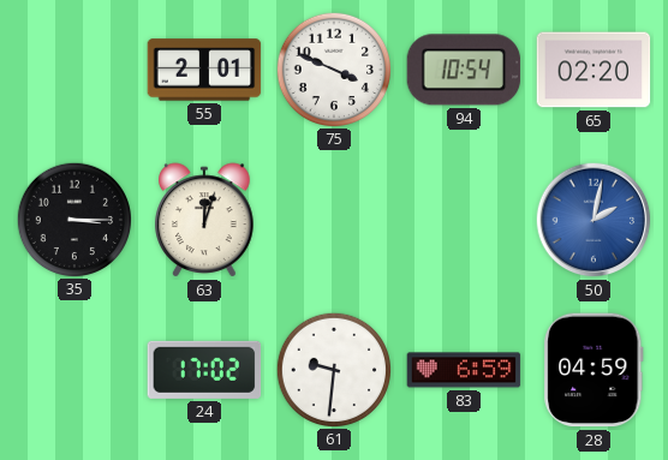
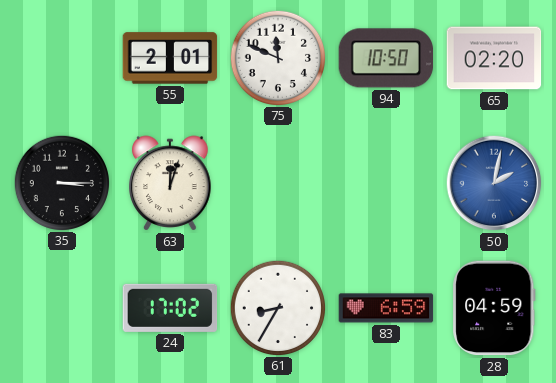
75: 3:49 -> 11:49 (277, 57)
94: 10:54 -> 10:50 (386, 58)
61: 9:31 -> 8:35 (277, 307)
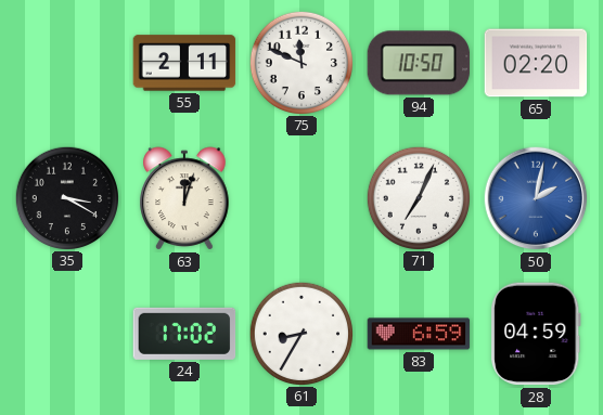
55: 2:01 -> 2:11 (184, 63)
35: 3:15 -> 3:20 (66, 197)
71: none -> 7:04 (418, 197)
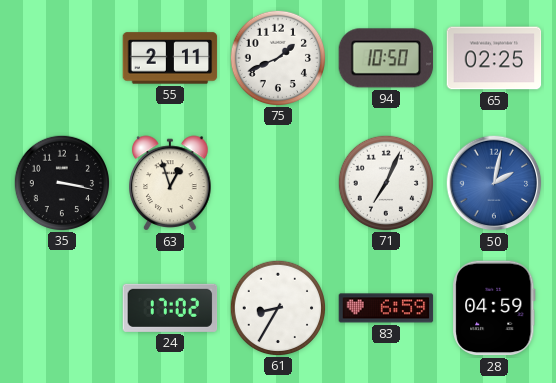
75: 11:49 -> 1:41 (277, 57)
65: 02:20 -> 02:25 (494, 58)
35: 3:20 -> 3:17 (61, 182)
63: 12:03 -> 12:57 (170, 183)
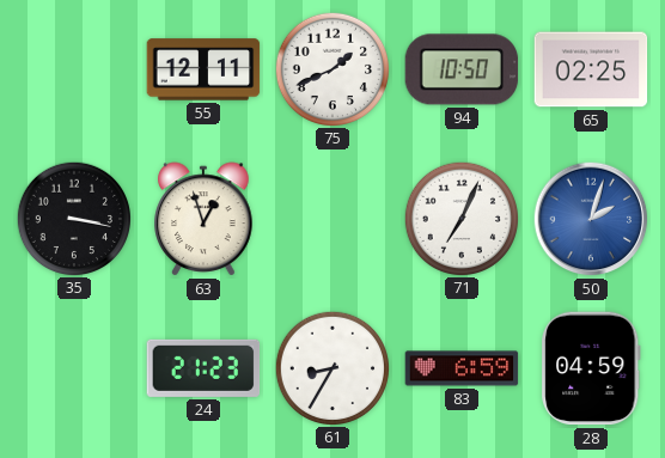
55: 2:11 -> 12:11 (203, 69)
50: 2:02 -> 2:03 (591, 219)
24: 17:02 -> 21:23 (203, 368)
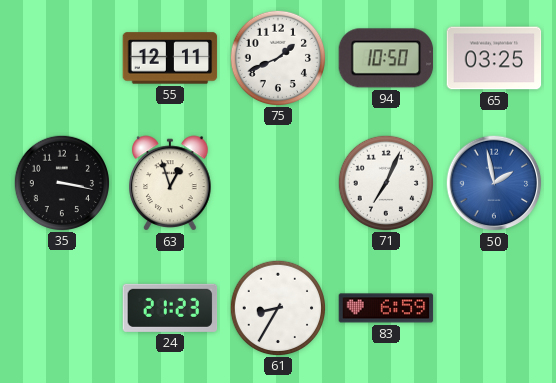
65: 02:25 -> 03:25 (494, 58)
50: 2:03 -> 1:58 (494, 183)
28: 04:59 -> none (591, 368)
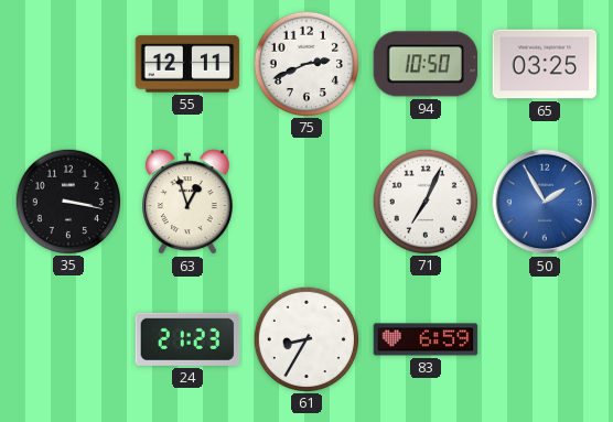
75: 1:41 -> 2:41 (305, 63)
50: 1:58 -> 1:55 (545, 202)
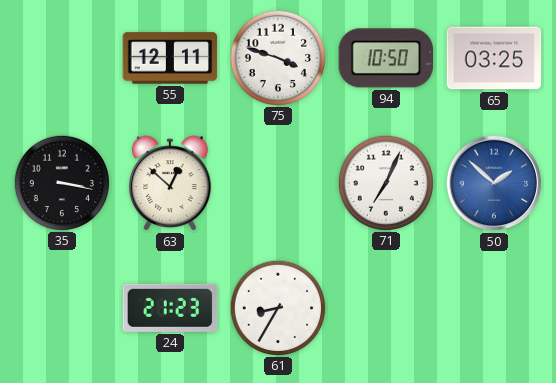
75: 2:41 -> 3:48 (277, 57)
63: 12:57 -> 12:52 (170, 183)
50: 1:55 -> 1:52 (494, 183)
83: 6:59 -> none (426, 339)
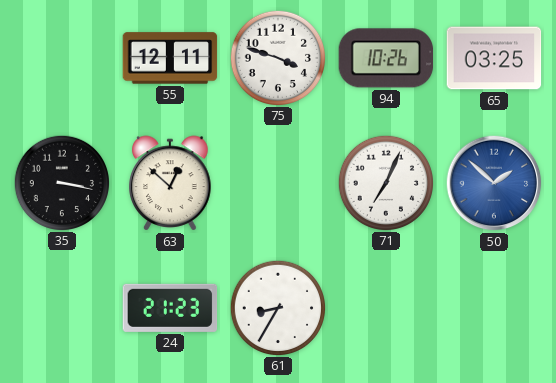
94: 10:50 -> 10:26 (386, 58)
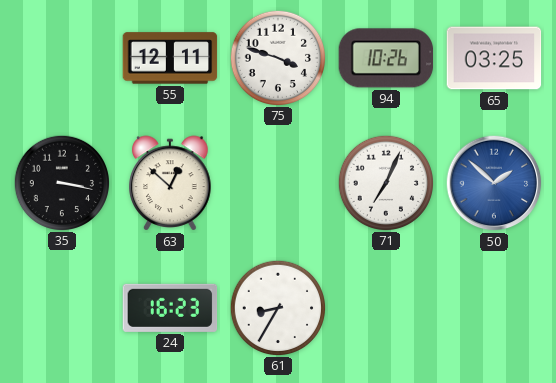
24: 21:23 -> 16:23 (170, 308)
